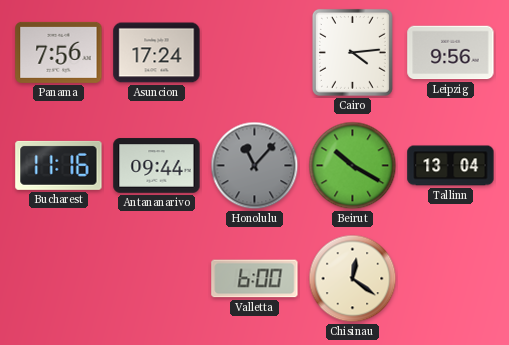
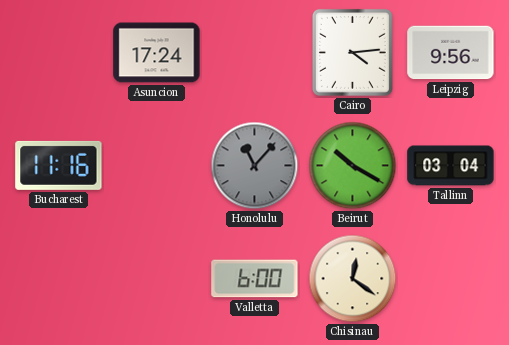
Panama: 7:56 -> none (59, 52)
Antananarivo: 09:44 -> none (157, 166)
Tallinn: 13:04 -> 03:04 (451, 166)
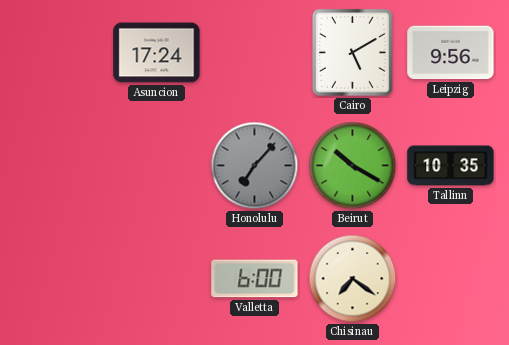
Cairo: 4:14 -> 5:10 (352, 52)
Bucharest: 11:16 -> none (59, 165)
Honolulu: 11:07 -> 7:07 (255, 166)
Tallinn: 03:04 -> 10:35 (451, 166)
Chisinau: 12:21 -> 7:21 (353, 279)
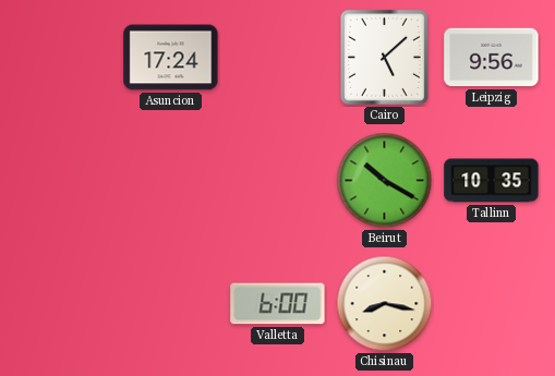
Cairo: 5:10 -> 5:08 (384, 57)
Honolulu: 7:07 -> none (255, 166)
Chisinau: 7:21 -> 8:17 (385, 304)
